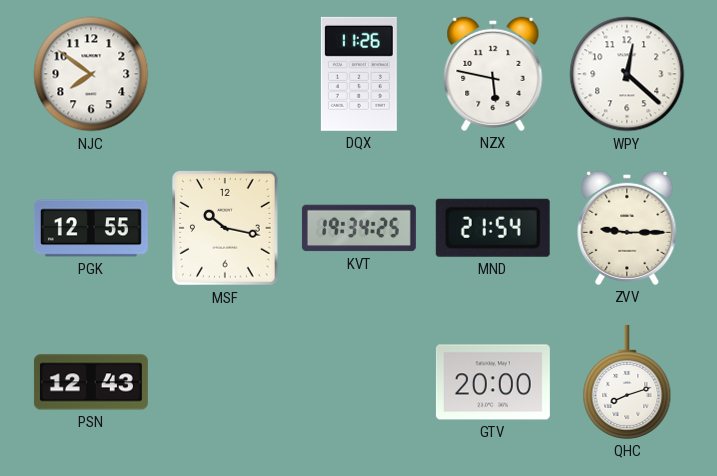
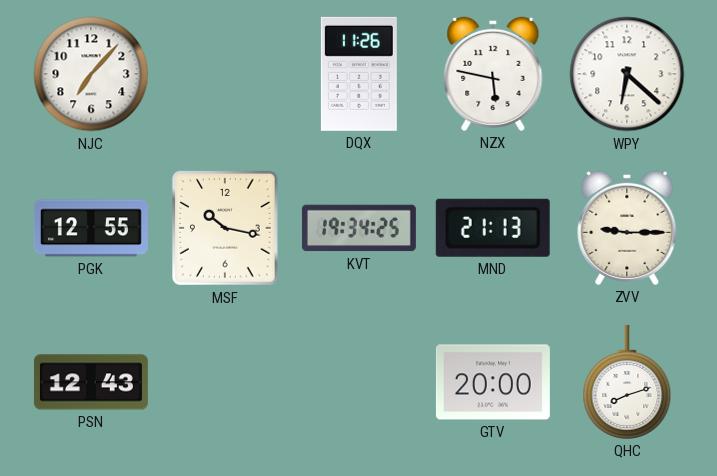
NJC: 7:51 -> 7:07 (91, 74)
WPY: 12:22 -> 6:22 (627, 74)
MND: 21:54 -> 21:13 (493, 228)
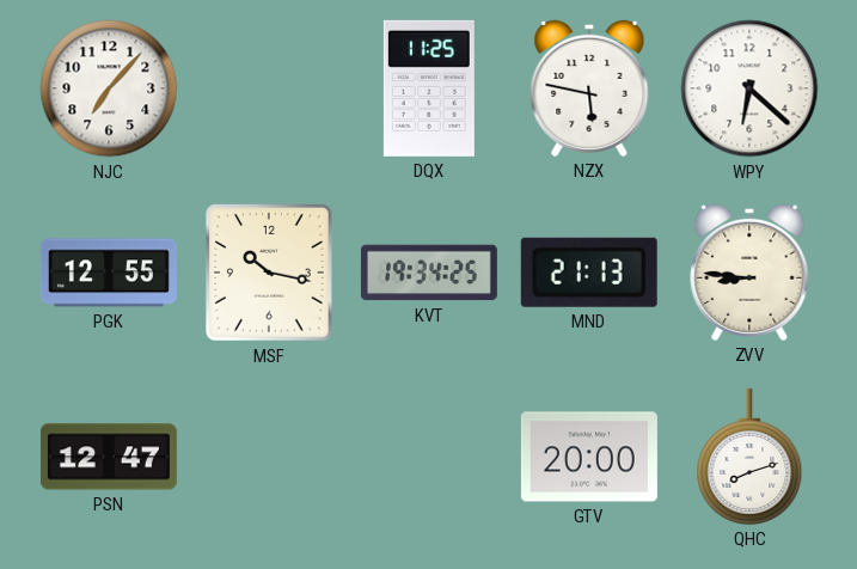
DQX: 11:26 -> 11:25 (429, 88)
ZVV: 9:15 -> 8:46 (749, 273)
PSN: 12:43 -> 12:47 (109, 457)
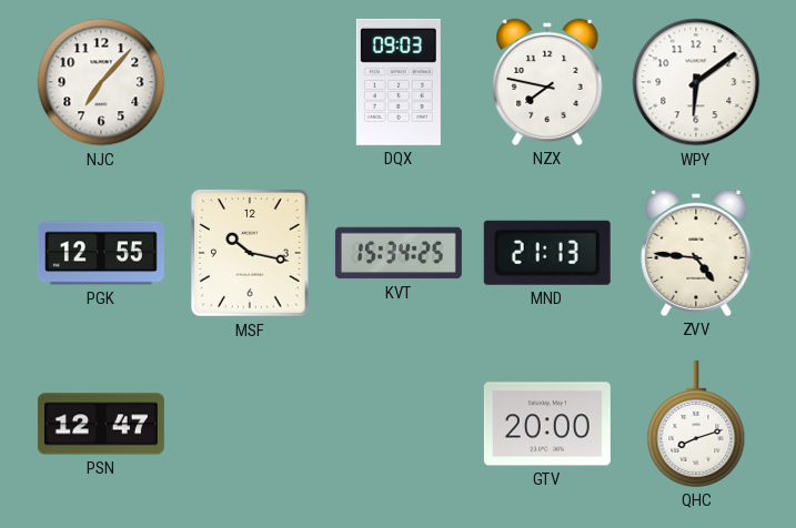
DQX: 11:25 -> 09:03 (399, 82)
NZX: 5:47 -> 7:47 (547, 82)
WPY: 6:22 -> 6:09 (696, 82)
KVT: 19:34 -> 15:34 (399, 253)
ZVV: 8:46 -> 4:46 (696, 253)
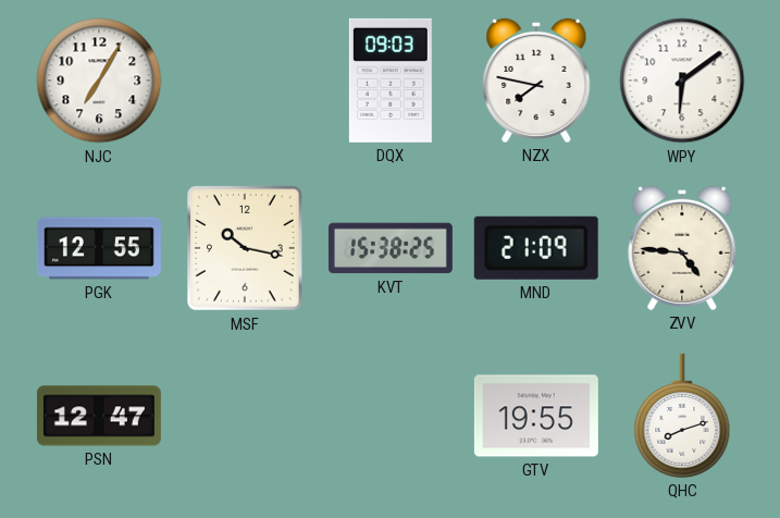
NJC: 7:07 -> 7:05 (99, 81)
KVT: 15:34 -> 15:38 (391, 248)
MND: 21:13 -> 21:09 (536, 248)
GTV: 20:00 -> 19:55 (536, 416)
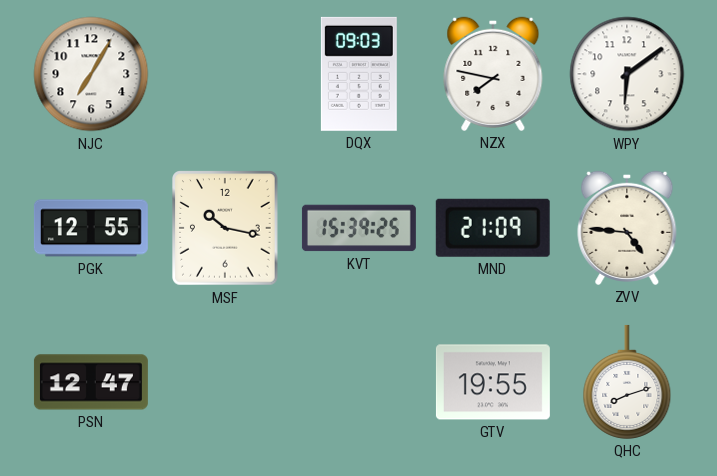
KVT: 15:38 -> 15:39 (359, 228)
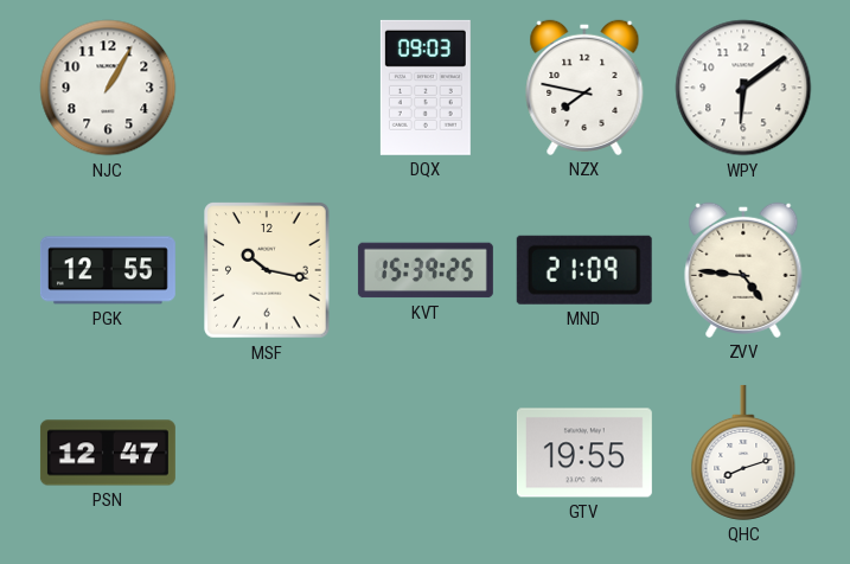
NJC: 7:05 -> 1:05 (108, 88)
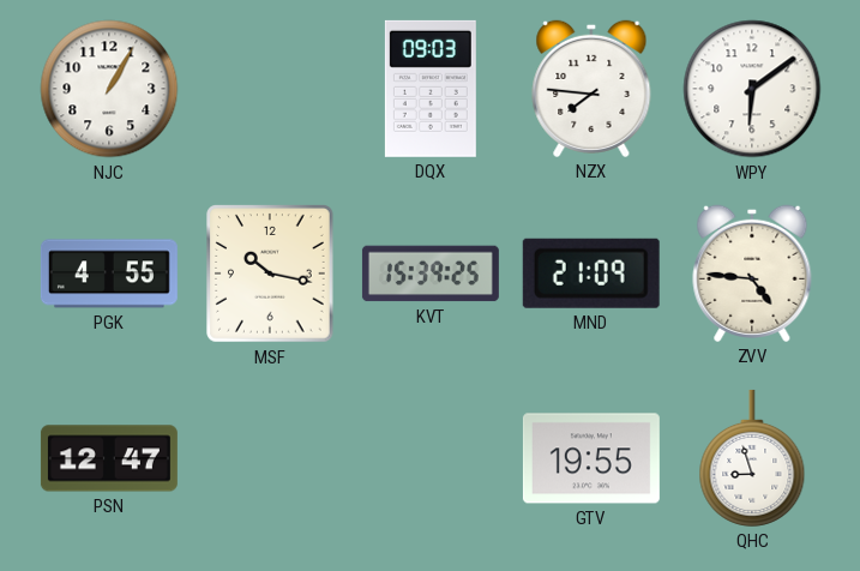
NZX: 7:47 -> 7:46 (591, 89)
PGK: 12:55 -> 4:55 (109, 274)
QHC: 8:12 -> 8:57 (752, 458)
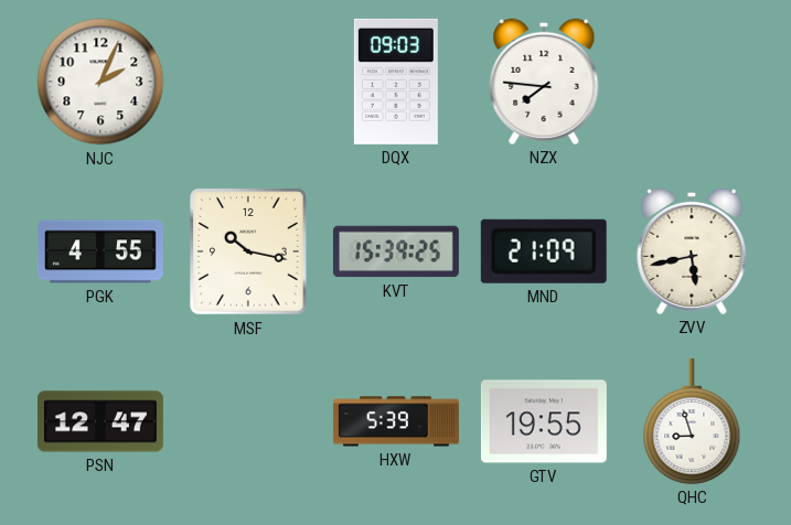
NJC: 1:05 -> 2:04 (100, 82)
WPY: 6:09 -> none (752, 89)
ZVV: 4:46 -> 5:43 (692, 251)
HXW: none -> 5:39 (396, 421)
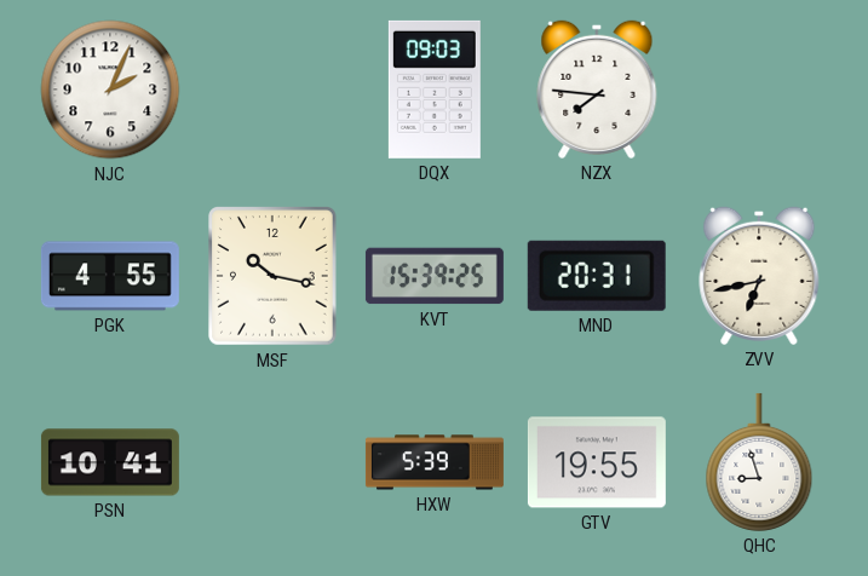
MND: 21:09 -> 20:31 (597, 276)
ZVV: 5:43 -> 6:43 (759, 276)
PSN: 12:47 -> 10:41 (110, 462)
